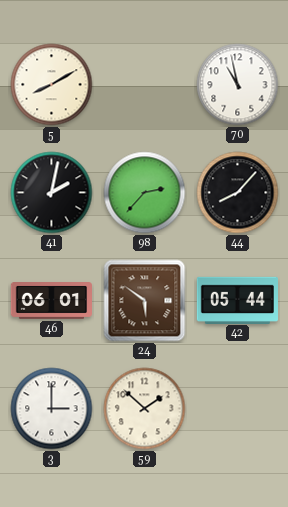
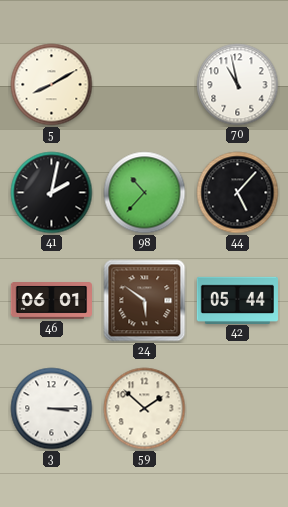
98: 2:37 -> 10:37 (145, 193)
44: 8:07 -> 5:07 (238, 193)
3: 3:00 -> 3:15 (52, 409)
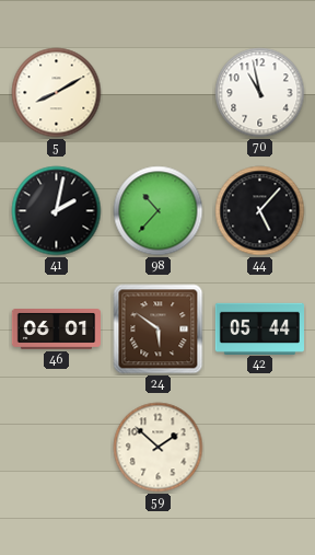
3: 3:15 -> none (52, 409)
